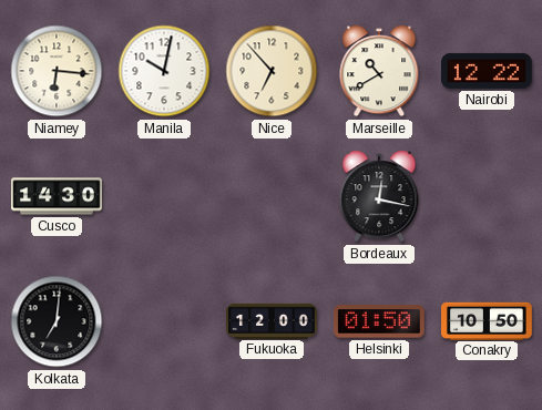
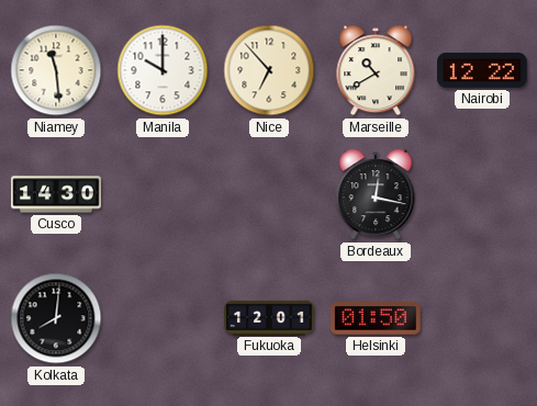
Niamey: 6:16 -> 11:29 (56, 70)
Manila: 10:02 -> 10:00 (163, 70)
Kolkata: 7:01 -> 8:01 (56, 318)
Fukuoka: 12:00 -> 12:01 (269, 317)
Conakry: 10:50 -> none (488, 320)
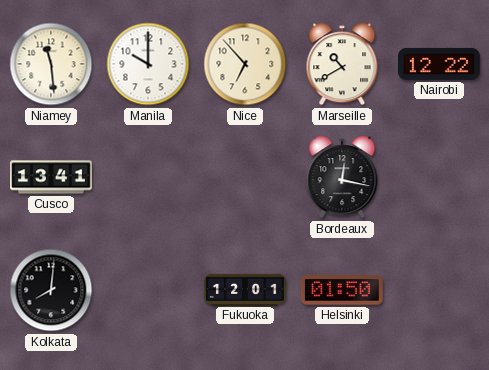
Cusco: 14:30 -> 13:41 (51, 177)
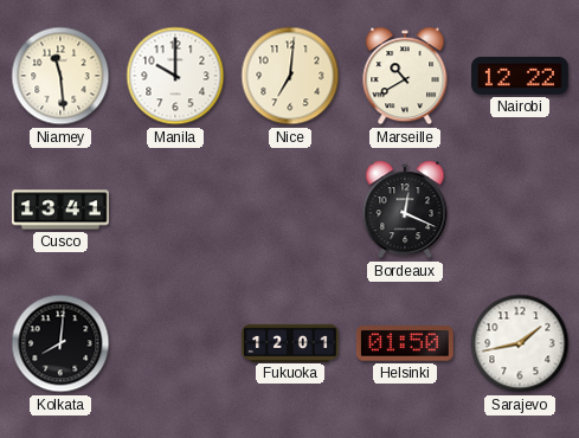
Nice: 6:53 -> 7:01 (290, 76)
Bordeaux: 12:17 -> 12:19 (405, 210)
Sarajevo: none -> 1:43 (520, 343)
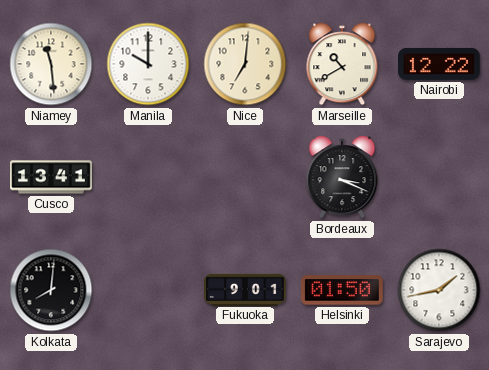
Bordeaux: 12:19 -> 3:19 (342, 177)
Fukuoka: 12:01 -> 9:01 (245, 289)
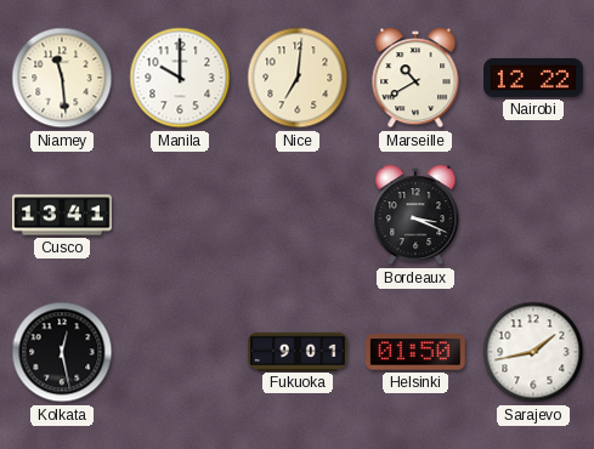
Kolkata: 8:01 -> 12:28 (62, 352)
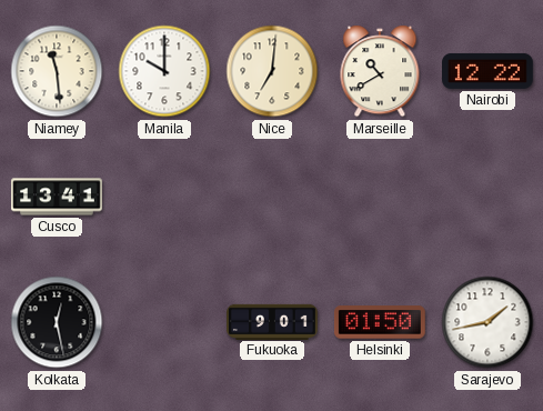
Bordeaux: 3:19 -> none (415, 215)
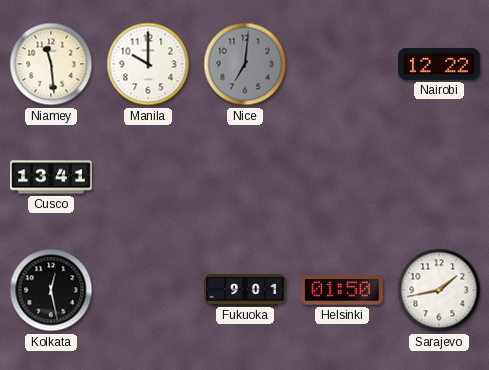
Nice dial: cream -> grey (245, 64)
Marseille: 10:40 -> none (380, 71)
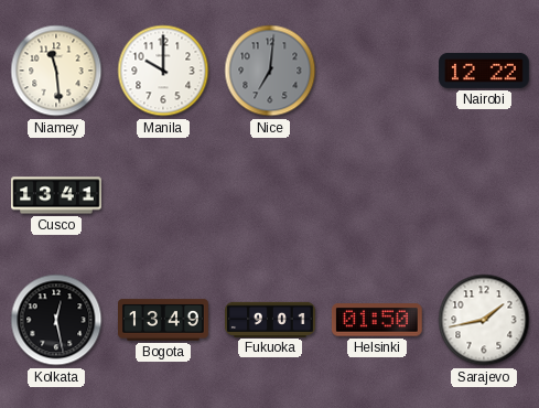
Bogota: none -> 13:49 (164, 320)
